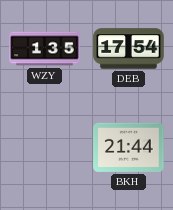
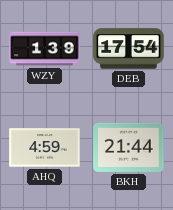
WZY: 1:35 -> 1:39 (45, 49)
AHQ: none -> 4:59 (45, 148)
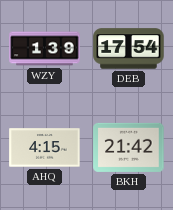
AHQ: 4:59 -> 4:15 (45, 148)
BKH: 21:44 -> 21:42 (129, 147)
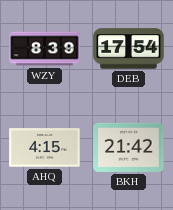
WZY: 1:39 -> 8:39 (45, 49)
